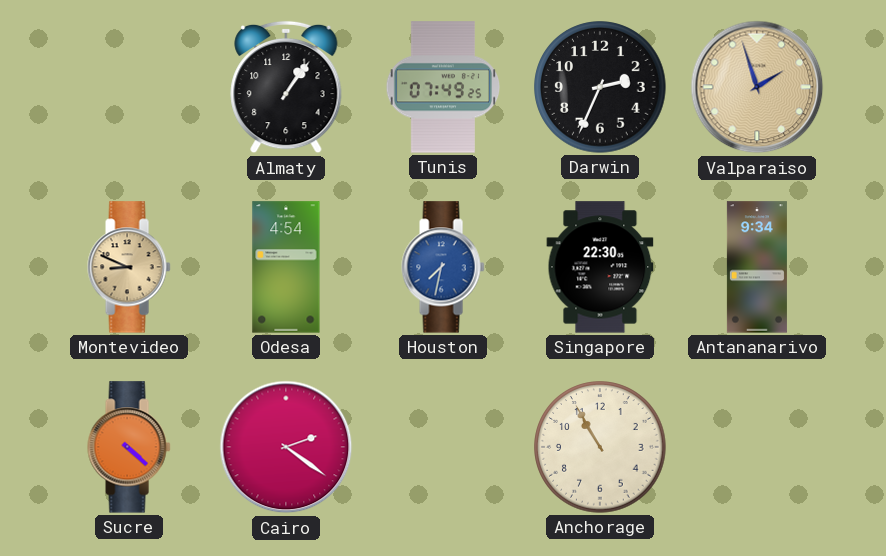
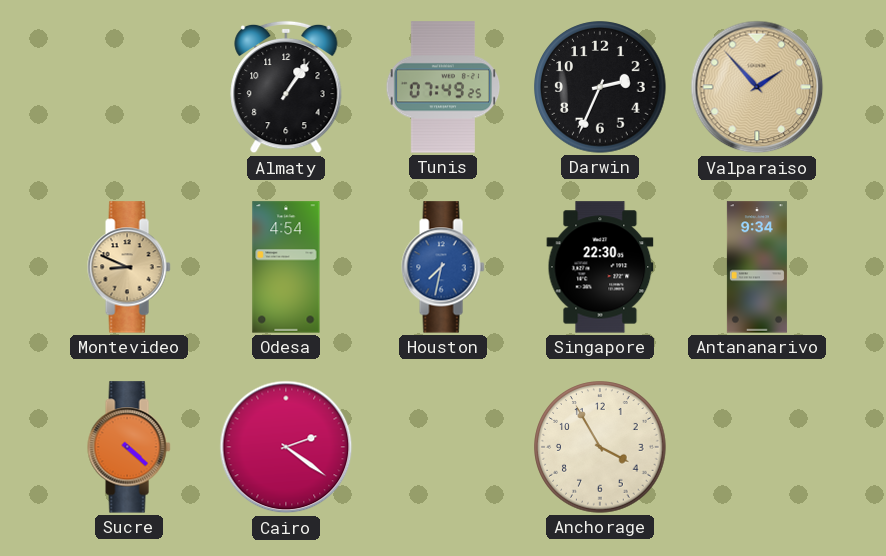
Valparaiso: 1:57 -> 1:53 (757, 87)
Anchorage: 10:55 -> 3:55 (600, 447)
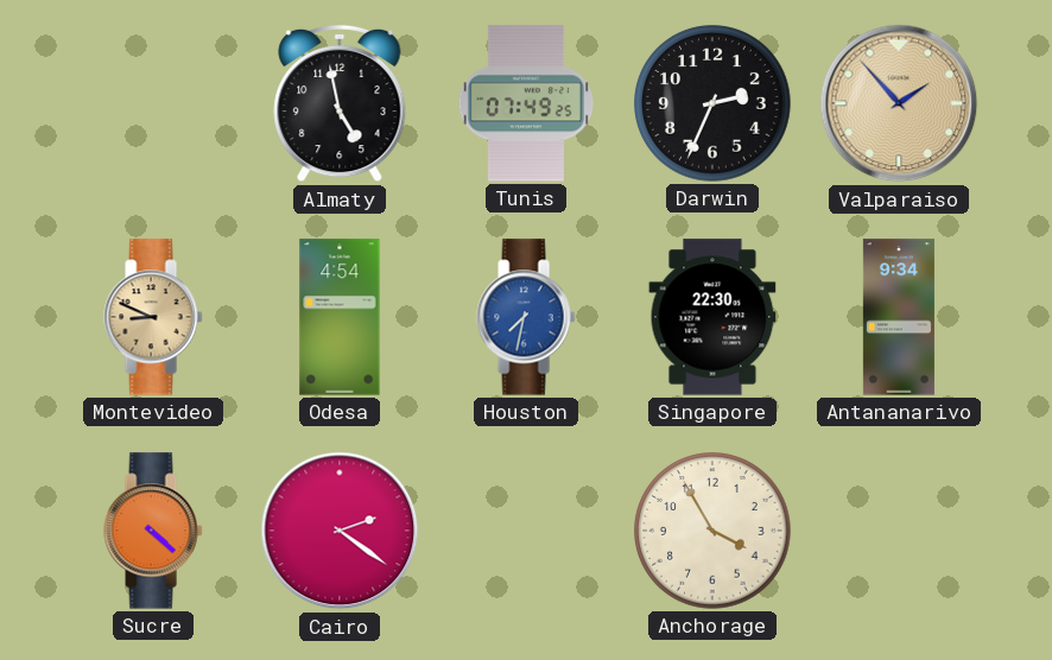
Almaty: 1:06 -> 4:58 (340, 103)
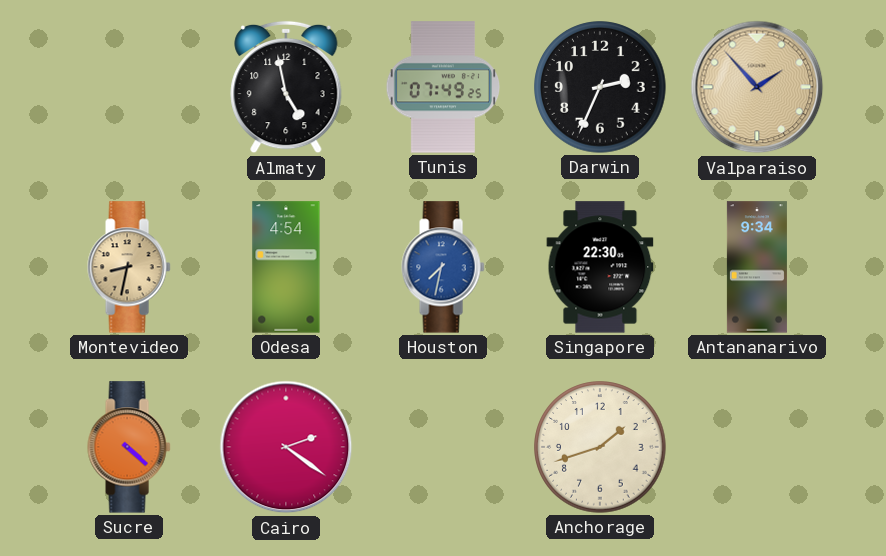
Montevideo: 8:49 -> 8:32 (129, 267)
Anchorage: 3:55 -> 1:42 (600, 447)
